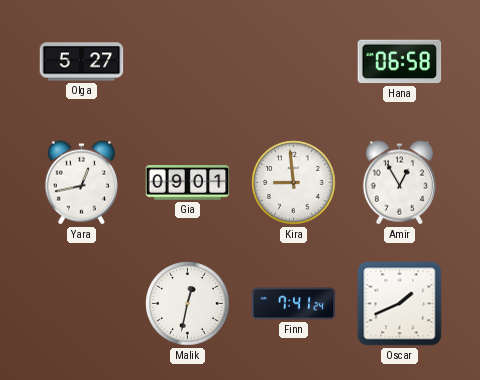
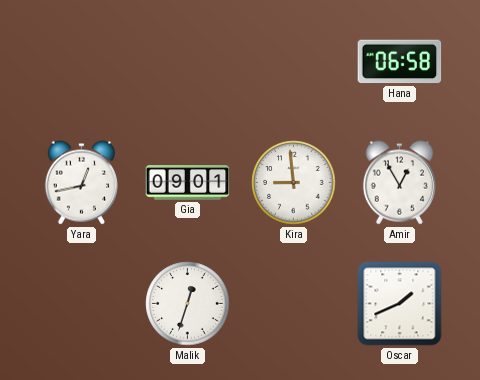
Olga: 5:27 -> none (82, 62)
Malik: 12:32 -> 12:33 (188, 304)
Finn: 7:41 -> none (294, 304)
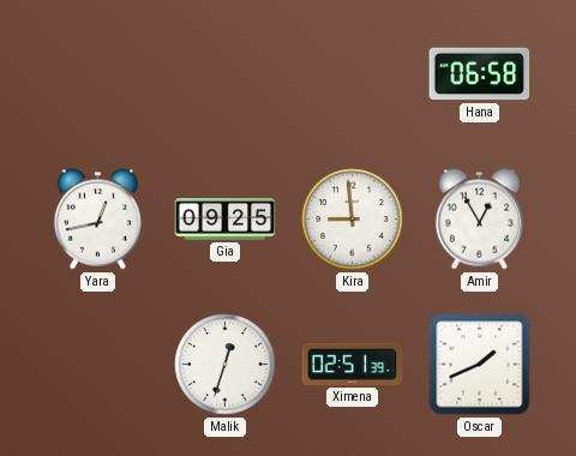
Gia: 09:01 -> 09:25 (226, 220)
Ximena: none -> 02:51 (353, 364)
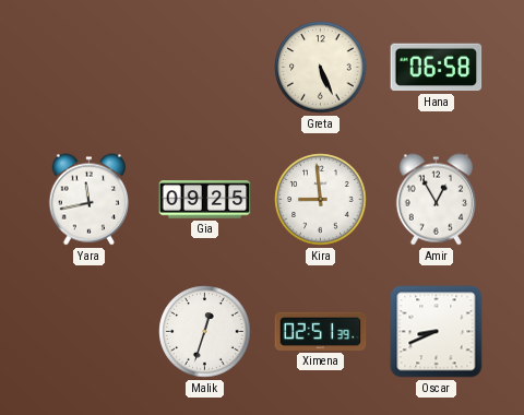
Greta: none -> 5:26 (321, 68)
Yara: 12:43 -> 11:43 (88, 200)
Oscar: 1:41 -> 8:41 (437, 332)
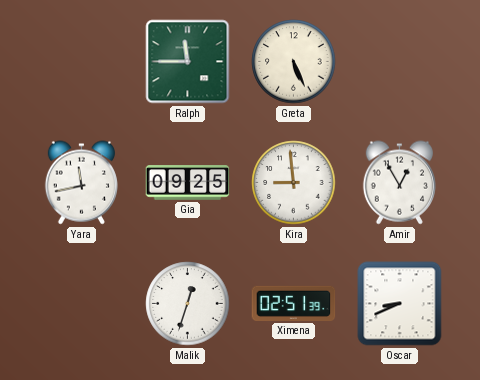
Ralph: none -> 11:45 (188, 62)
Hana: 06:58 -> none (437, 68)
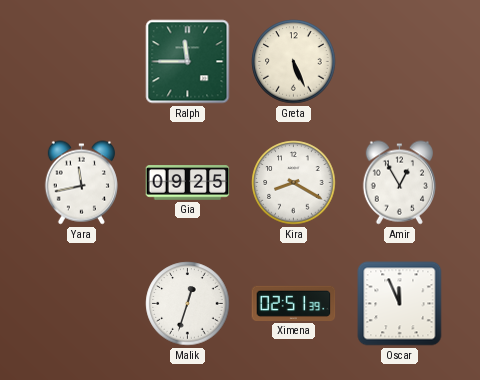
Kira: 8:59 -> 8:20 (294, 183)
Oscar: 8:41 -> 11:56 (400, 304)
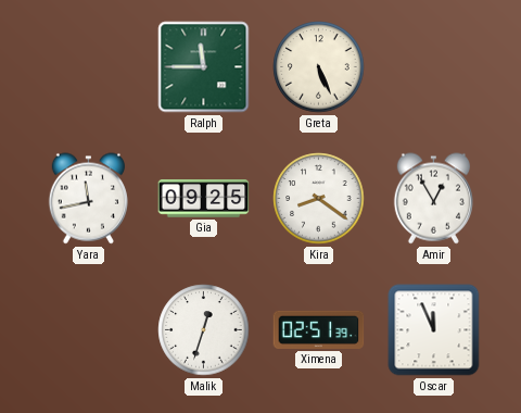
Kira: 8:20 -> 8:21 (319, 199)
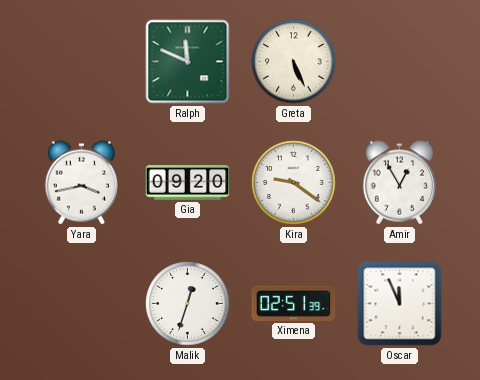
Ralph: 11:45 -> 11:49 (188, 62)
Yara: 11:43 -> 3:43 (81, 183)
Gia: 09:25 -> 09:20 (188, 183)
Kira: 8:21 -> 9:21 (294, 183)
